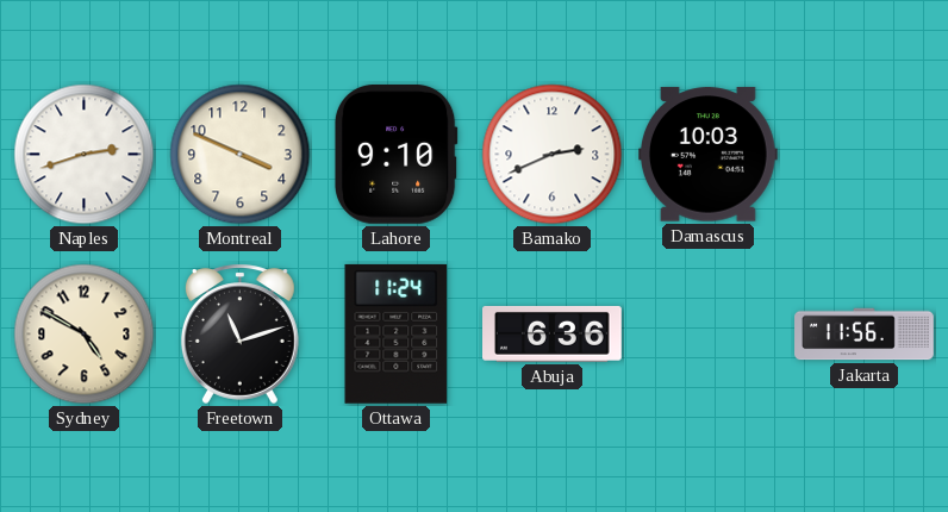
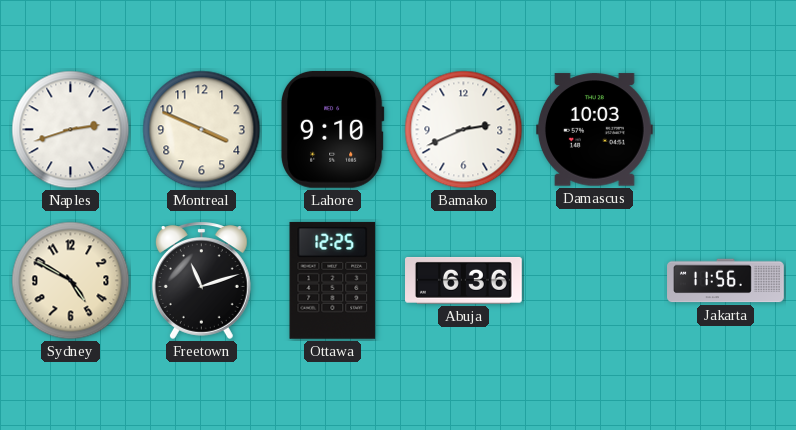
Ottawa: 11:24 -> 12:25 (333, 280)
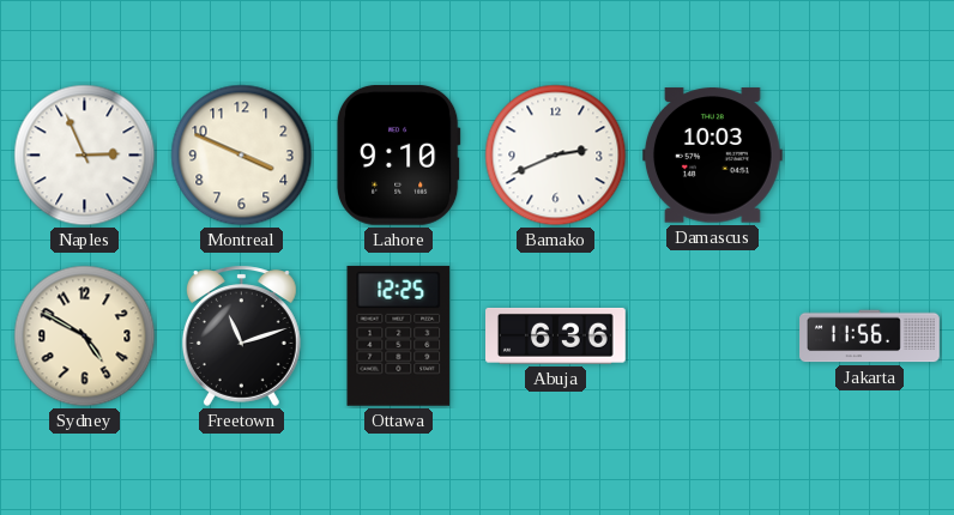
Naples: 2:42 -> 2:56 (85, 156)
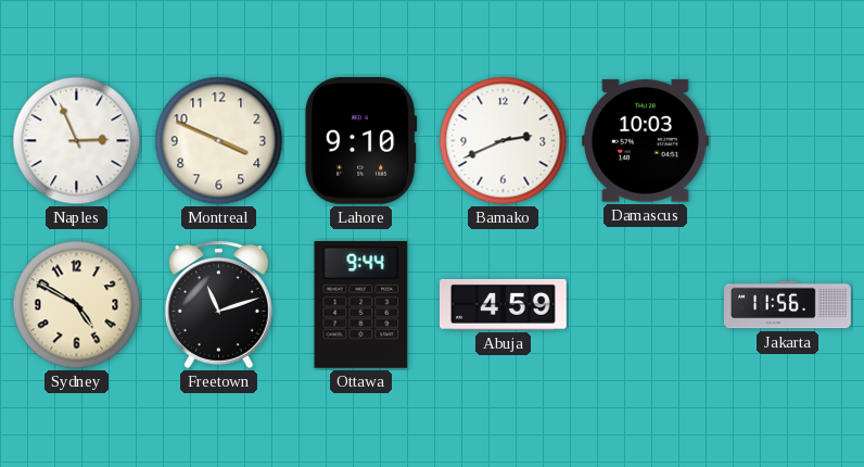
Ottawa: 12:25 -> 9:44 (361, 304)
Abuja: 6:36 -> 4:59 (504, 304)
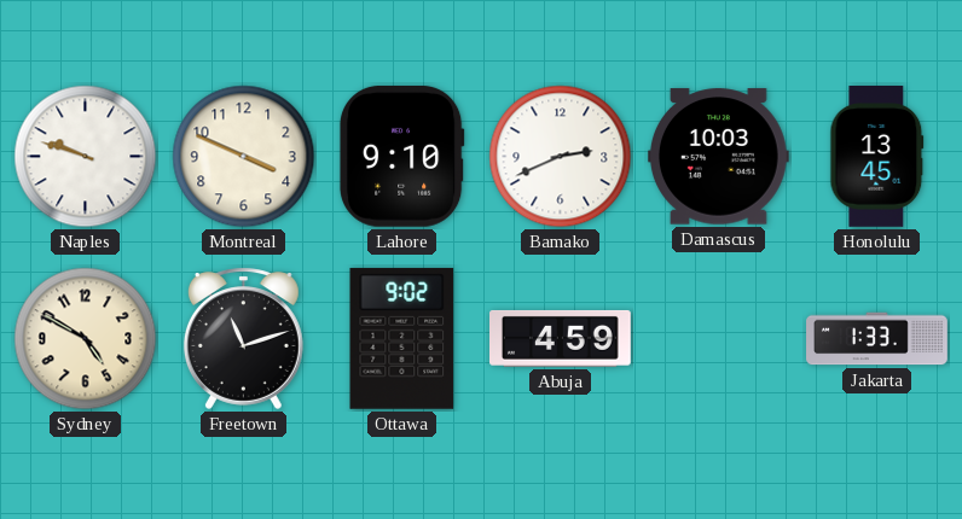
Naples: 2:56 -> 9:48 (86, 157)
Honolulu: none -> 13:45 (877, 157)
Ottawa: 9:44 -> 9:02 (402, 338)
Jakarta: 11:56 -> 1:33 (877, 339)
